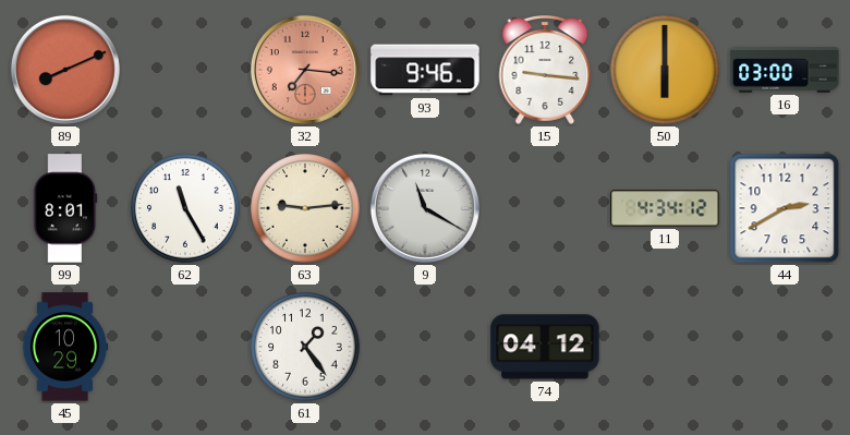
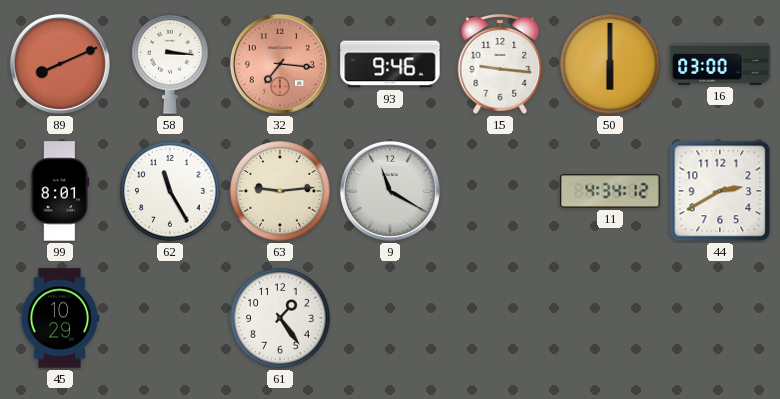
58: none -> 3:16 (171, 64)
74: 04:12 -> none (545, 347)
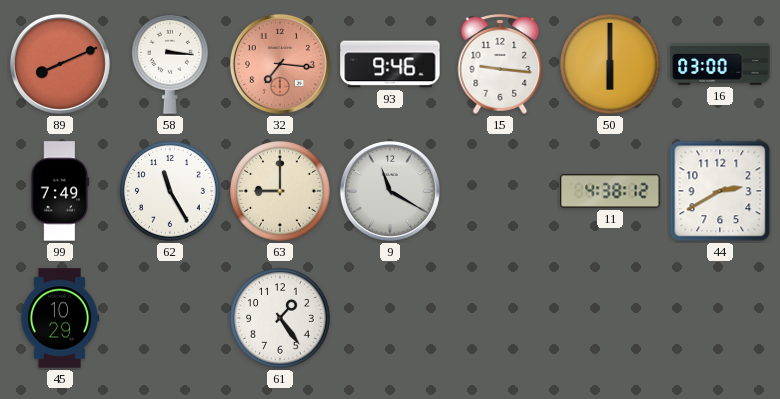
99: 8:01 -> 7:49 (60, 191)
63: 9:14 -> 9:00 (280, 191)
11: 4:34 -> 4:38 (610, 191)
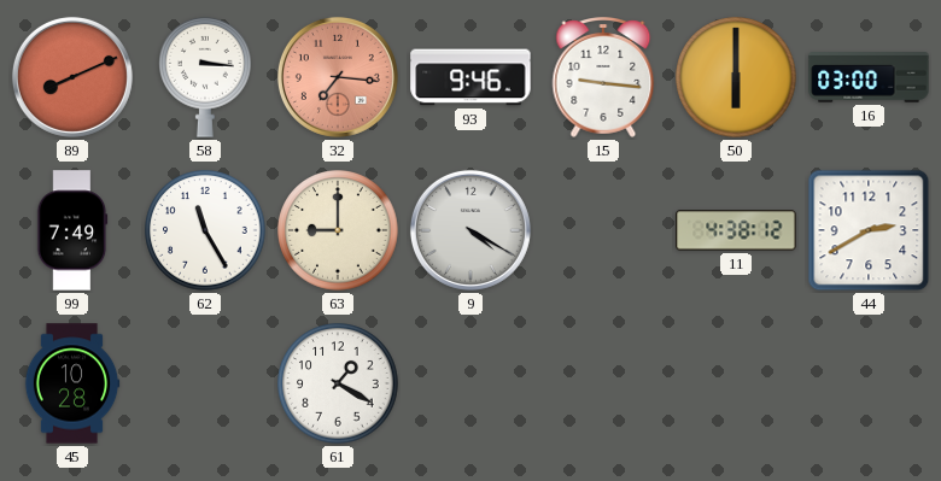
9: 11:20 -> 4:20 (470, 230)
45: 10:29 -> 10:28 (72, 383)
61: 1:24 -> 1:20 (338, 383)
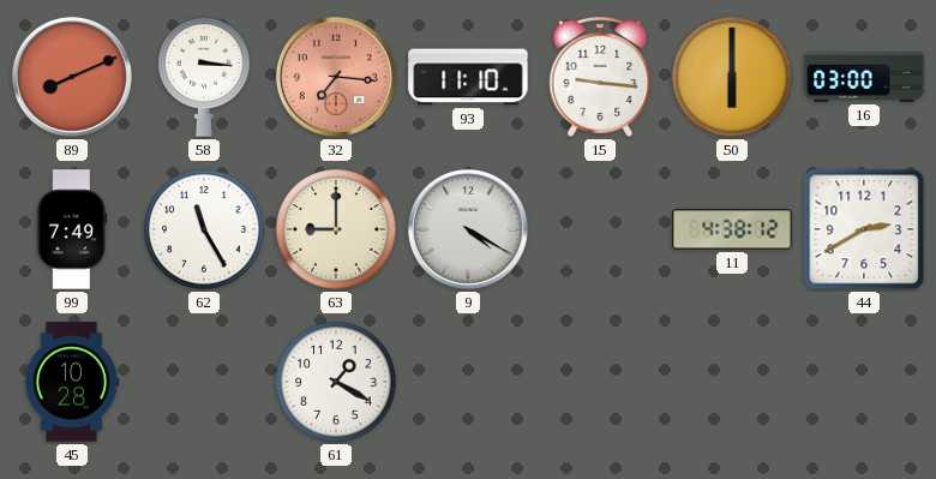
93: 9:46 -> 11:10 (468, 77)
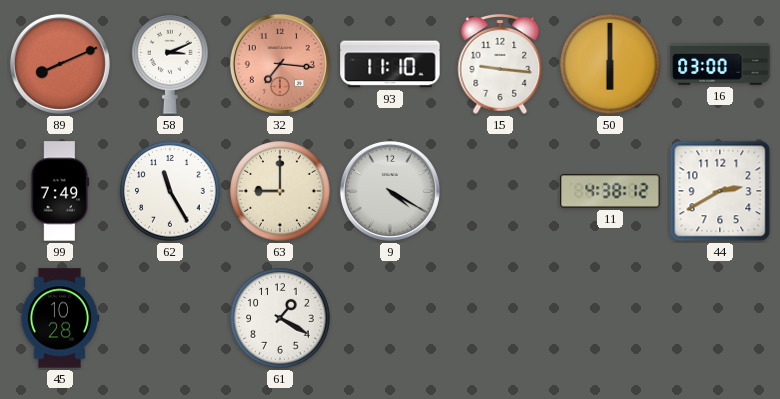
58: 3:16 -> 3:11 (171, 64)
